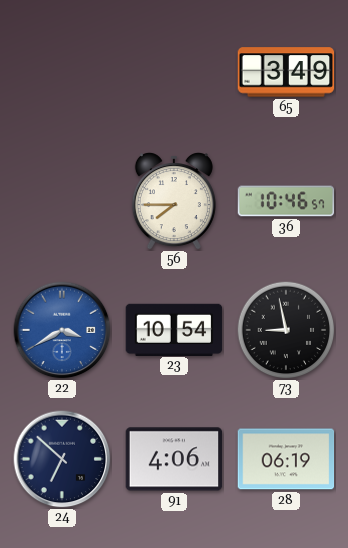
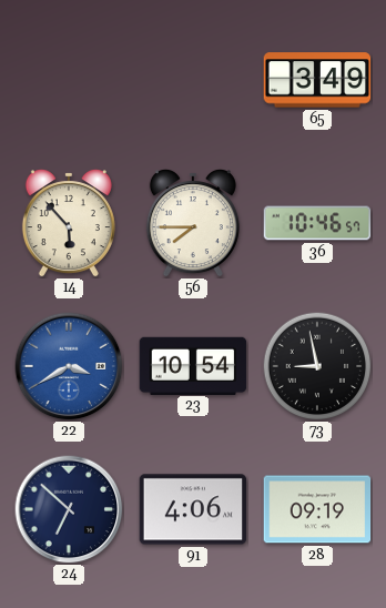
14: none -> 5:53 (69, 224)
28: 06:19 -> 09:19 (317, 509)
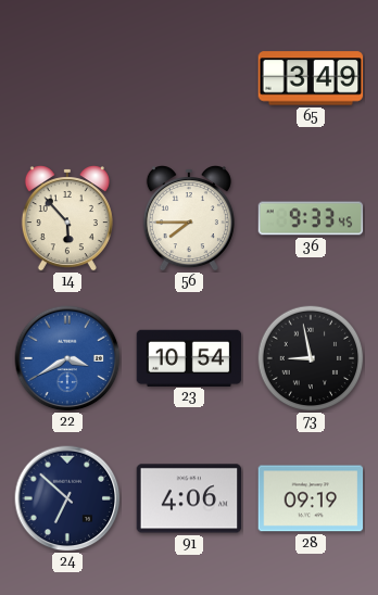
36: 10:46 -> 9:33 (311, 218)
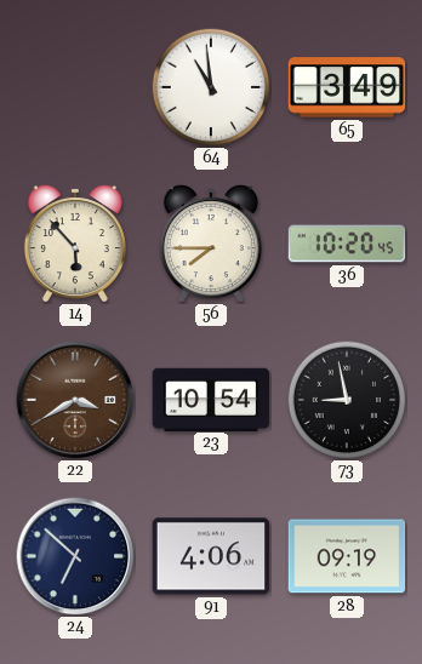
64: none -> 10:59 (211, 87)
36: 9:33 -> 10:20 (347, 244)
22 dial: blue -> brown (75, 400)
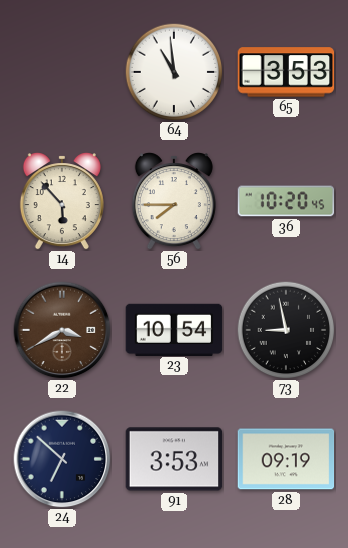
65: 3:49 -> 3:53 (286, 72)
91: 4:06 -> 3:53 (174, 459)
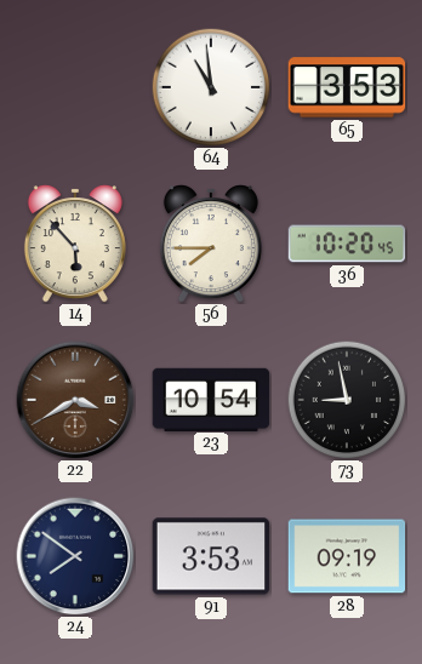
24: 6:52 -> 7:51 (75, 556)
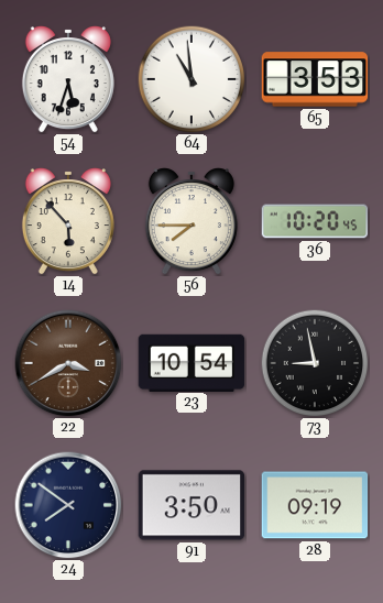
54: none -> 5:33 (68, 80)
91: 3:53 -> 3:50 (191, 505)
